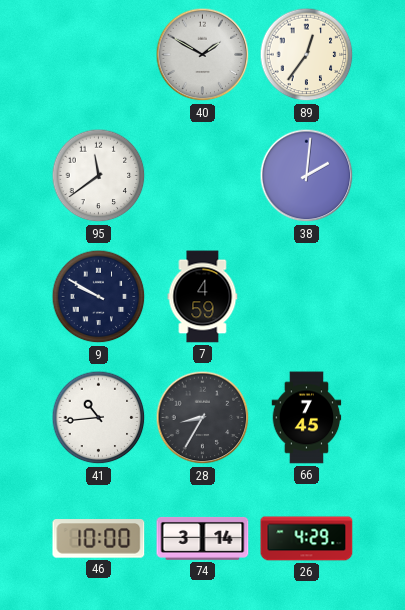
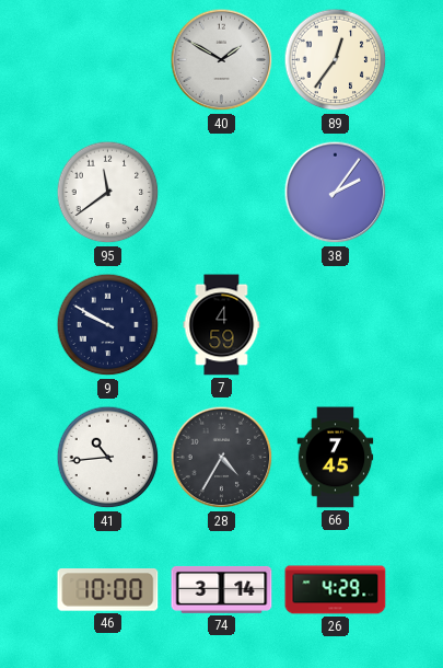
38: 2:01 -> 2:06 (336, 193)
28: 8:35 -> 4:35 (222, 458)
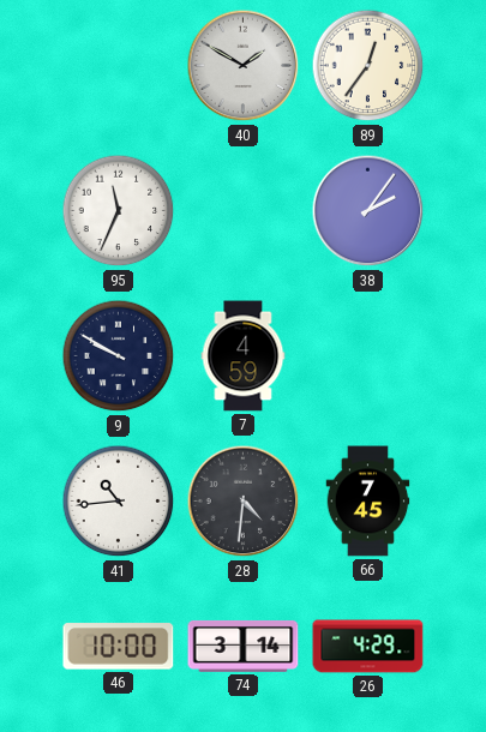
95: 11:39 -> 11:34 (119, 211)
28: 4:35 -> 4:31 (244, 502)
